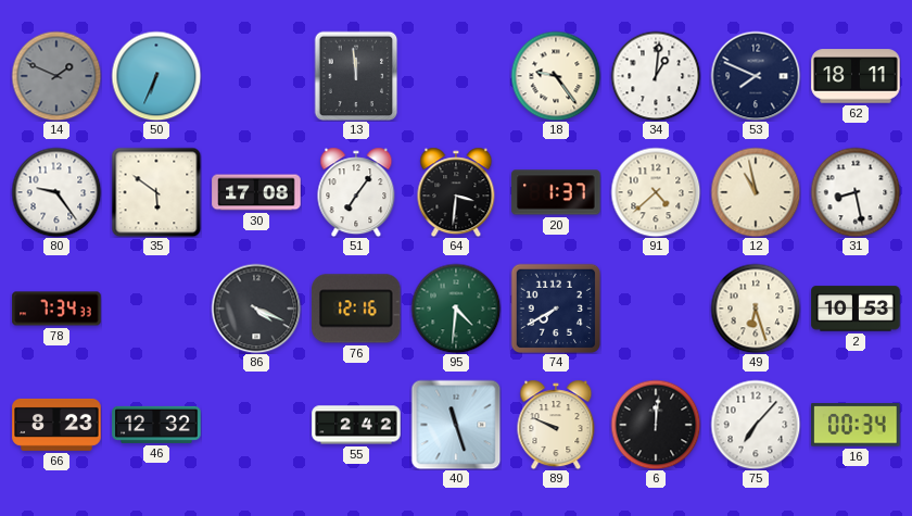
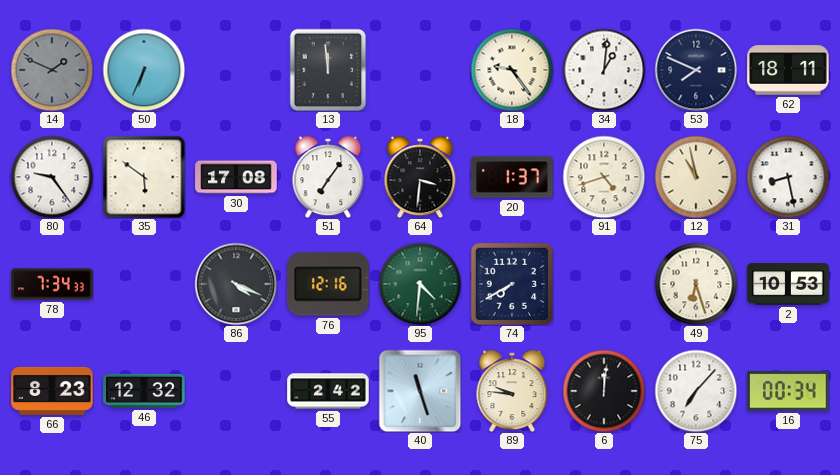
91: 4:38 -> 4:42 (604, 177)
89: 9:49 -> 9:46 (512, 391)
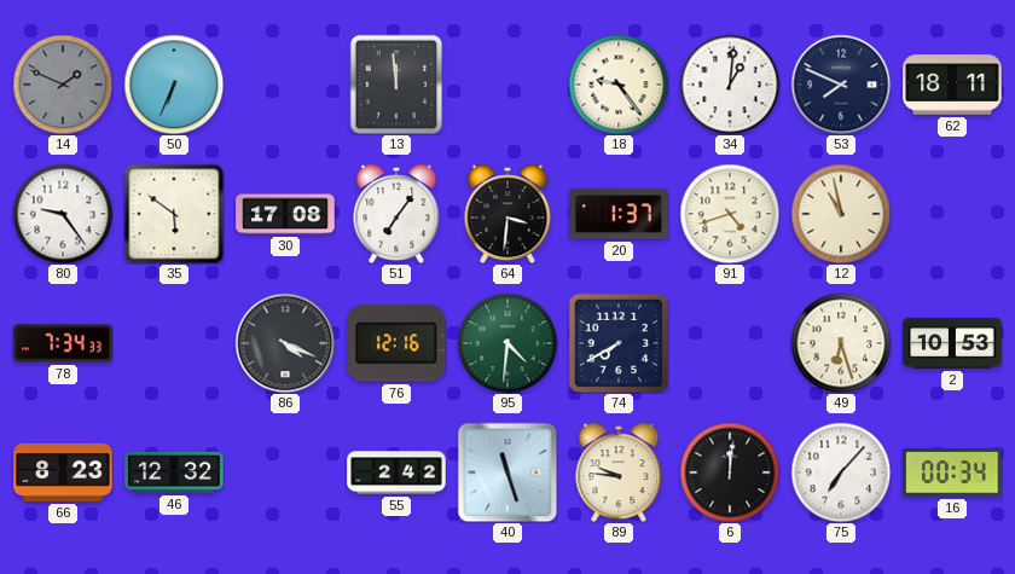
31: 8:28 -> none (788, 177)
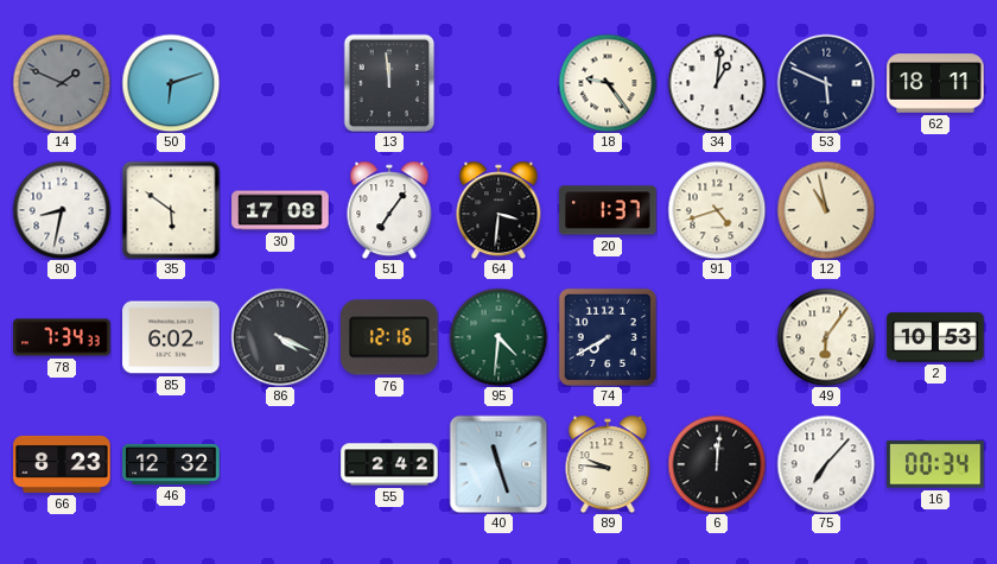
50: 6:34 -> 6:12 (171, 83)
53: 7:49 -> 5:49 (826, 83)
80: 9:24 -> 8:32 (62, 210)
85: none -> 6:02 (171, 337)
49: 6:27 -> 6:06 (826, 337)
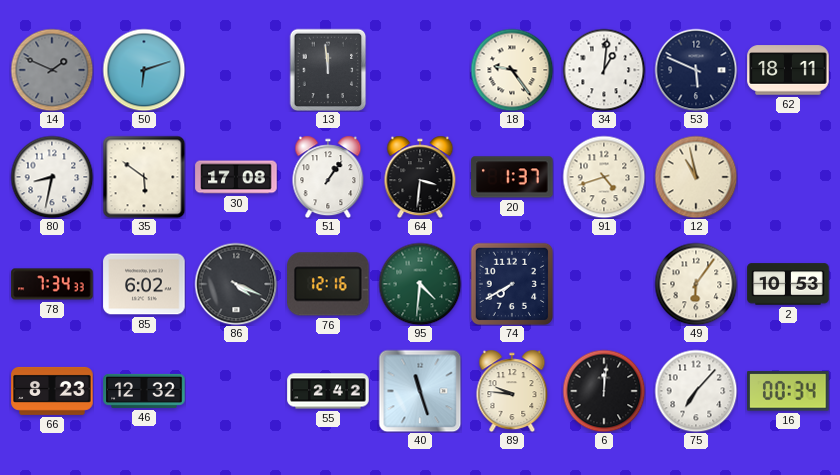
51: 7:06 -> 1:06 (328, 177)
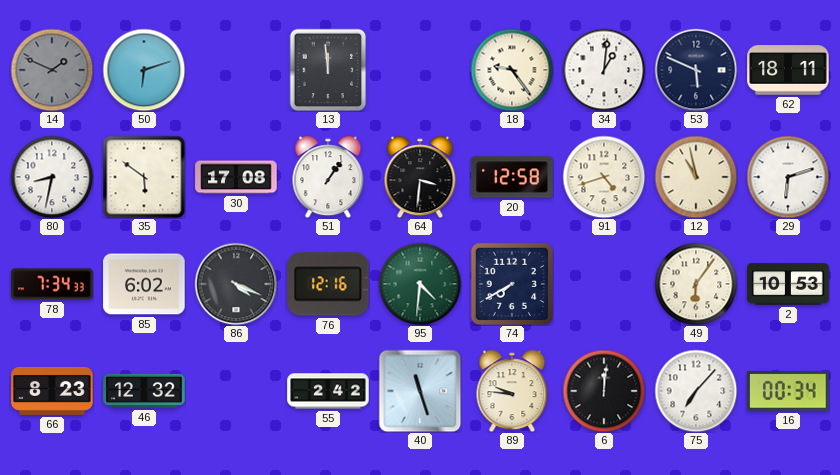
20: 1:37 -> 12:58 (512, 177)
29: none -> 6:12 (788, 177)
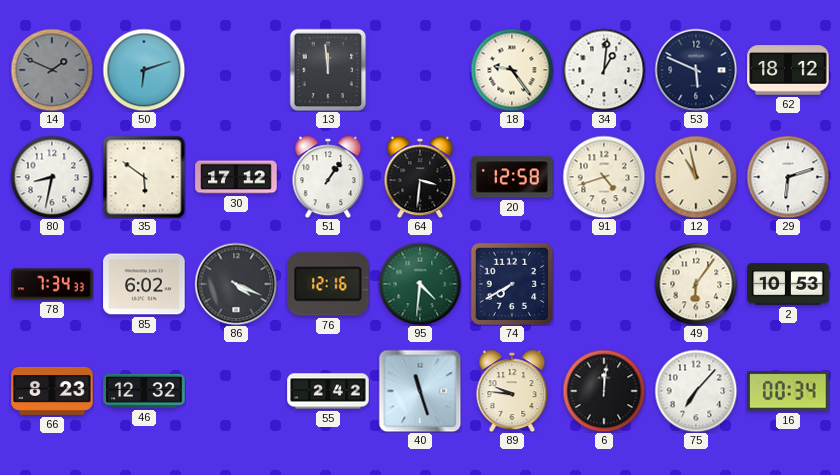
62: 18:11 -> 18:12 (788, 70)
30: 17:08 -> 17:12 (236, 177)
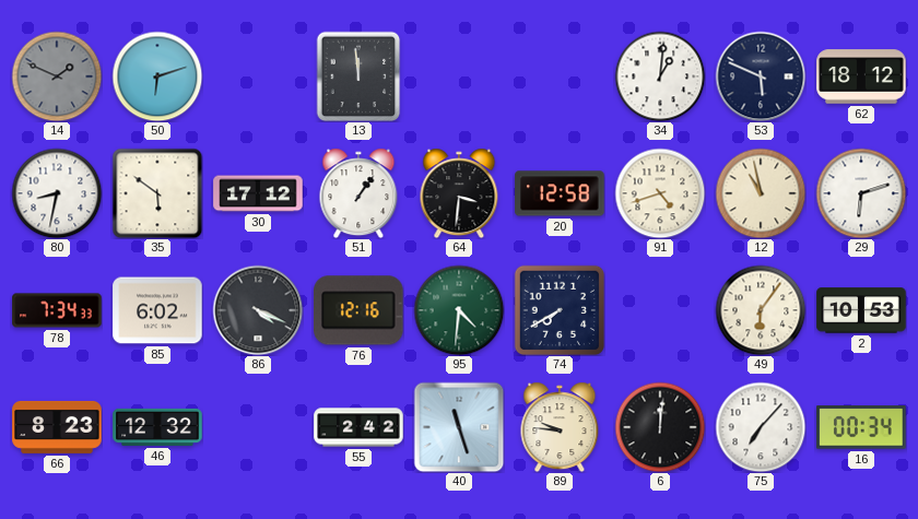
18: 9:24 -> none (512, 70)
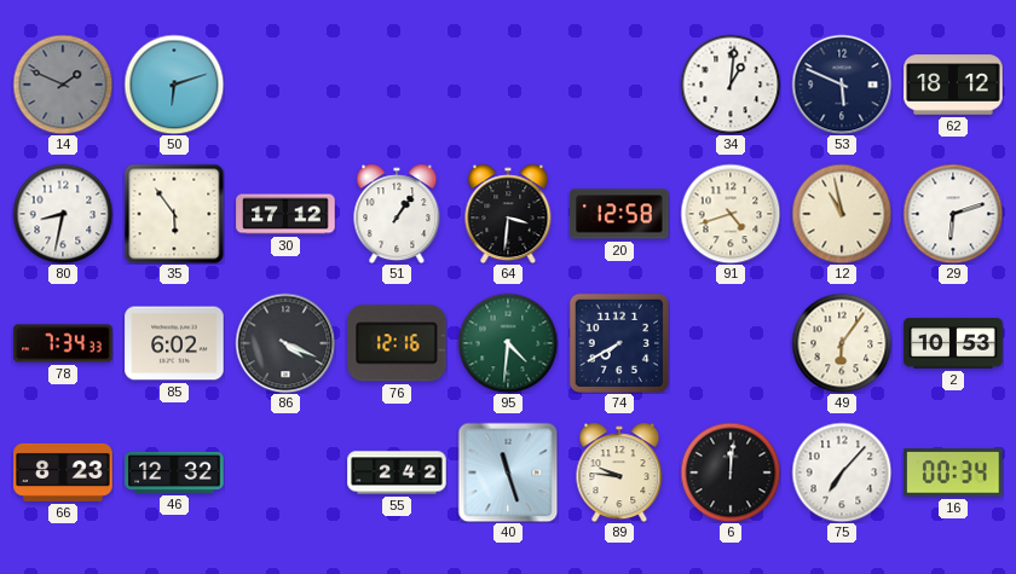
13: 11:59 -> none (358, 76)
35: 5:51 -> 5:54 (174, 214)
